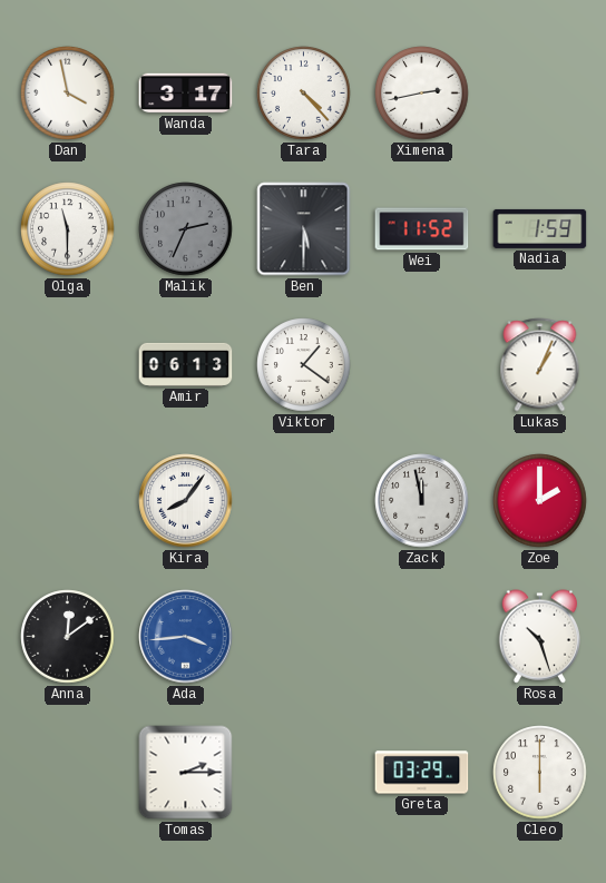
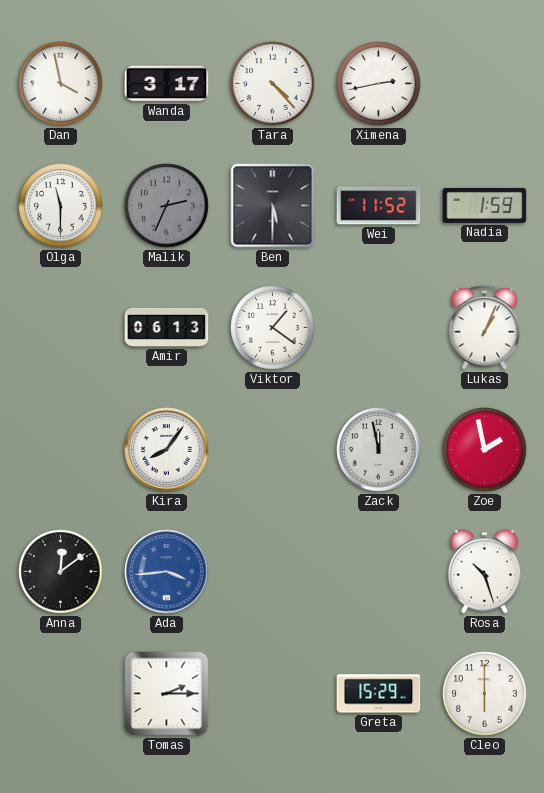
Zoe: 2:00 -> 1:58 (485, 450)
Greta: 03:29 -> 15:29 (379, 694)
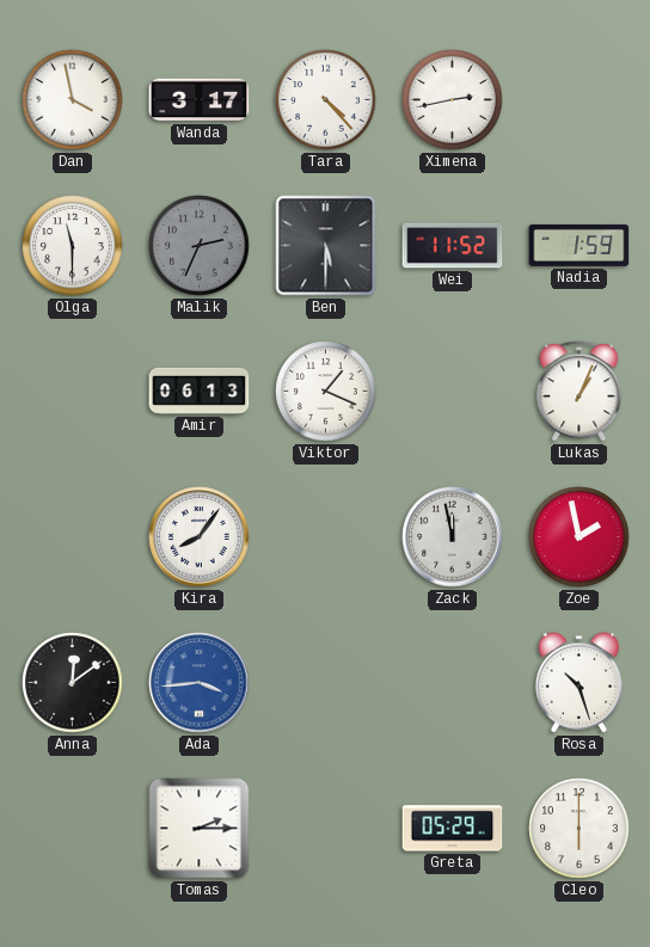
Viktor: 1:21 -> 1:19 (326, 392)
Greta: 15:29 -> 05:29 (453, 829)
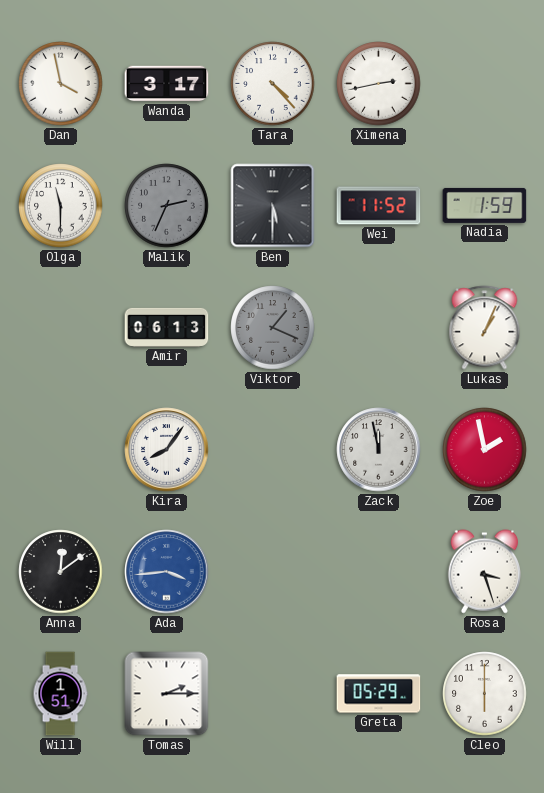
Viktor dial: white -> grey (273, 328)
Rosa: 10:27 -> 3:27 (485, 572)
Will: none -> 1:51 (60, 694)
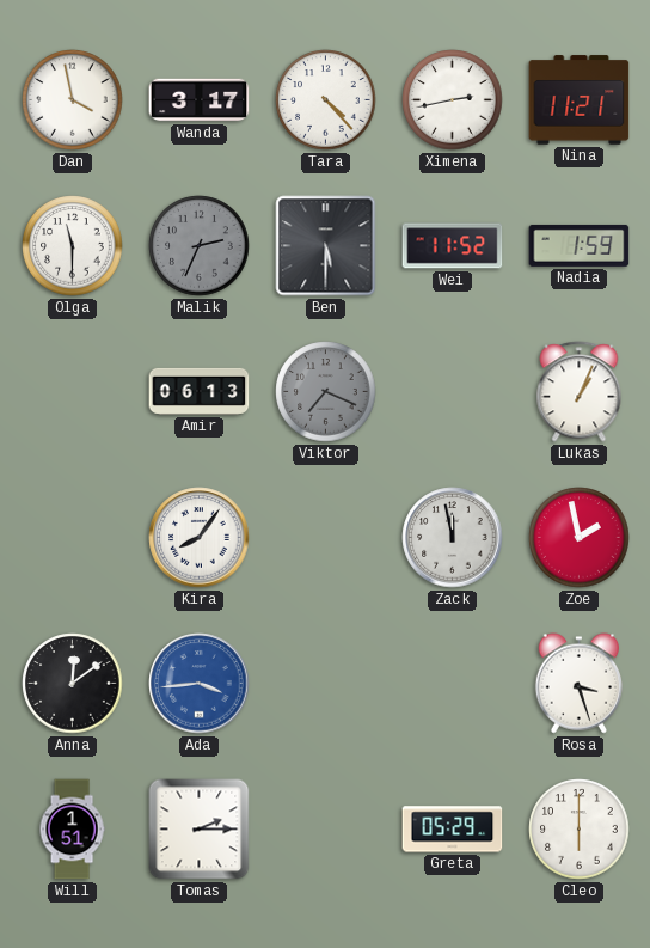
Nina: none -> 11:21 (580, 100)
Viktor: 1:19 -> 7:19 (326, 392)
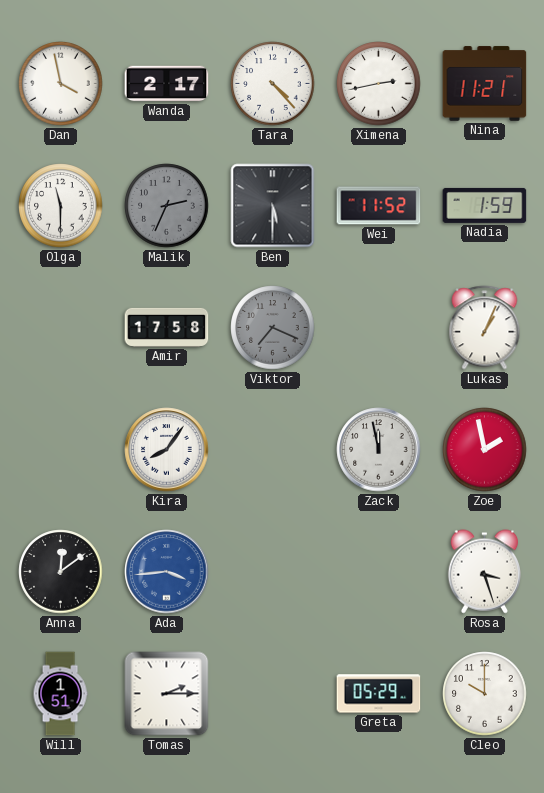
Wanda: 3:17 -> 2:17 (167, 84)
Amir: 06:13 -> 17:58 (167, 327)
Cleo: 6:00 -> 10:00 (485, 694)
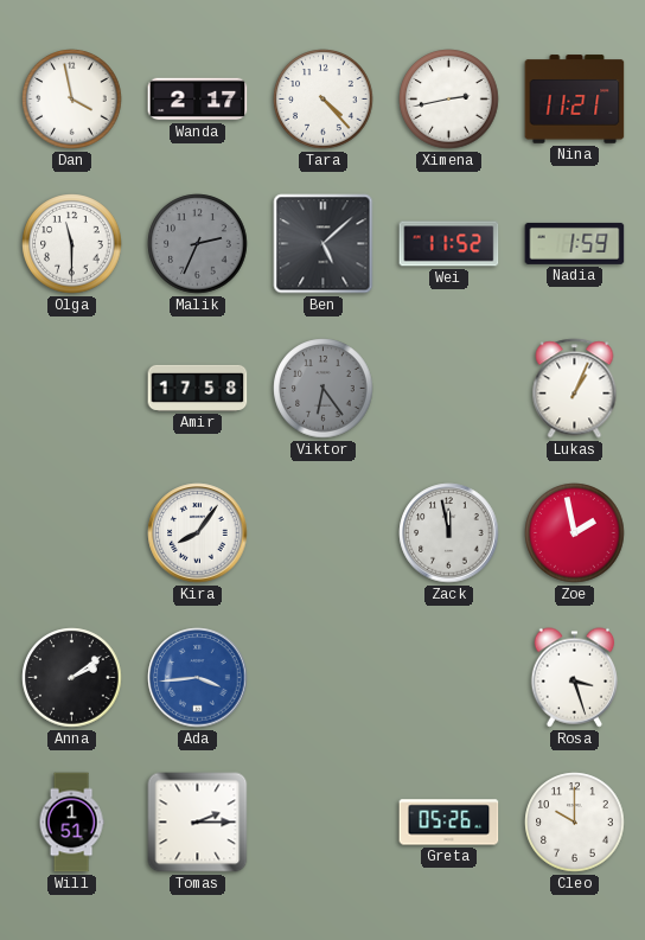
Ben: 5:30 -> 5:08 (324, 244)
Viktor: 7:19 -> 6:24 (324, 389)
Anna: 12:09 -> 2:09 (72, 678)
Greta: 05:29 -> 05:26 (449, 823)
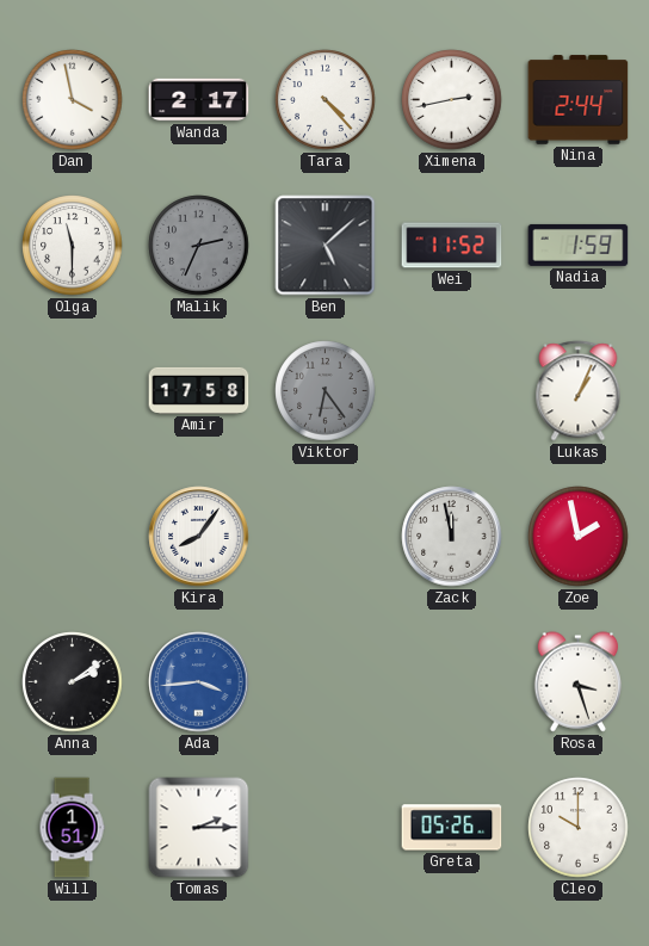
Nina: 11:21 -> 2:44 (579, 100)
